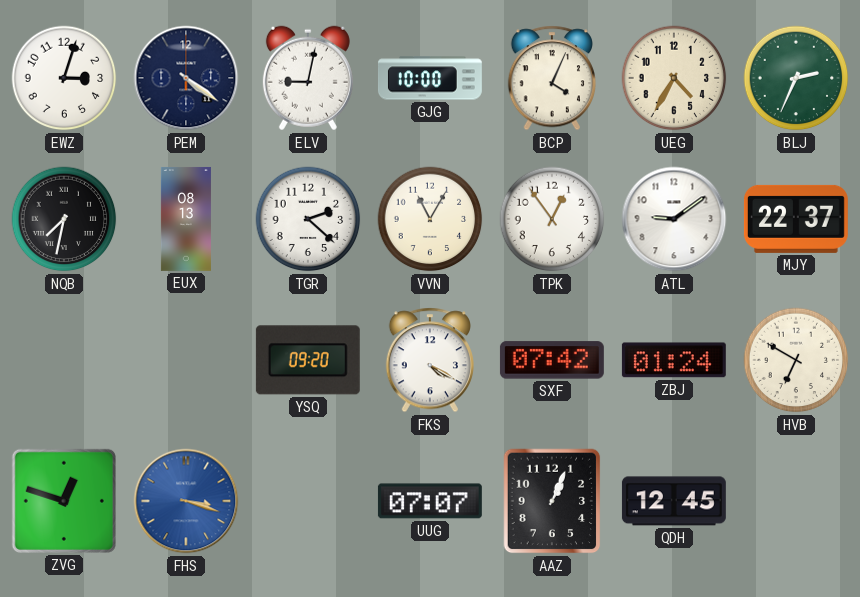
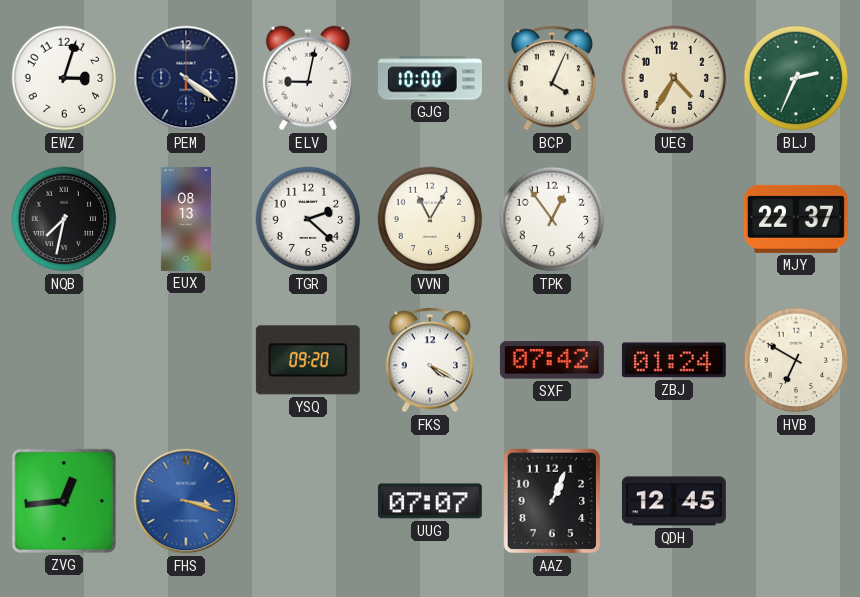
ATL: 9:09 -> none (674, 219)
ZVG: 12:48 -> 12:44 (64, 501)
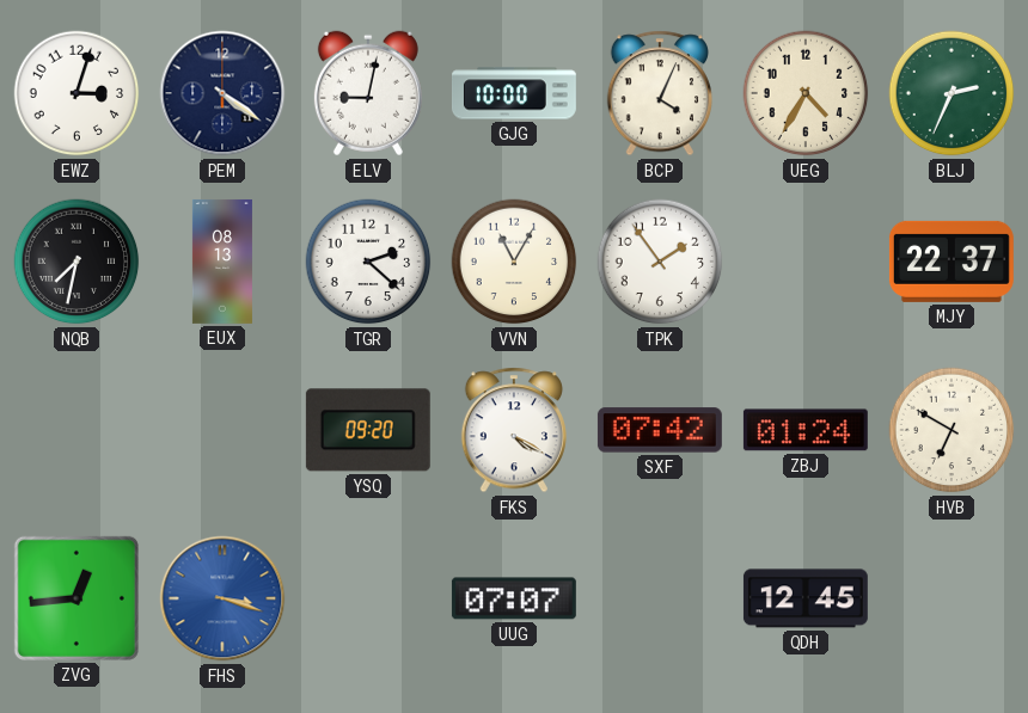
TPK: 12:54 -> 1:54 (660, 262)
AAZ: 1:04 -> none (552, 501)
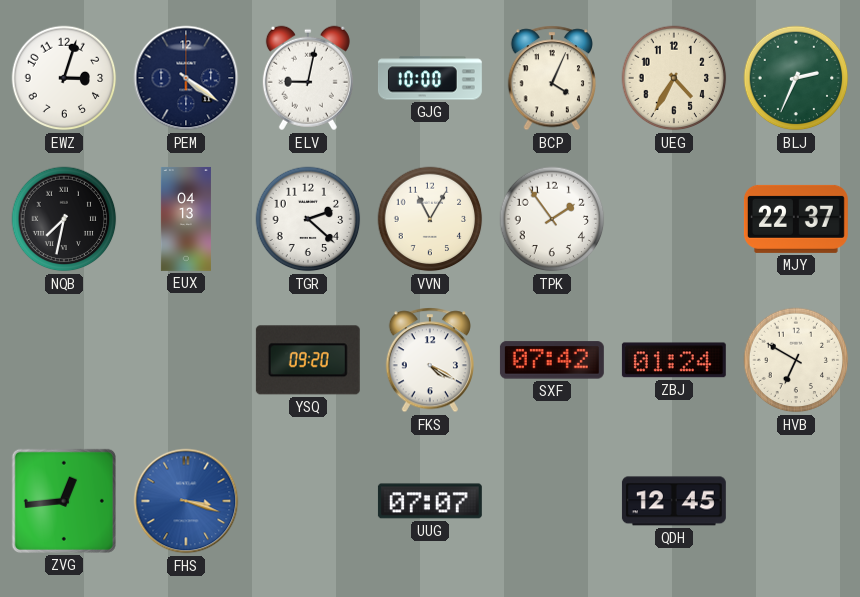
EUX: 08:13 -> 04:13 (186, 219)
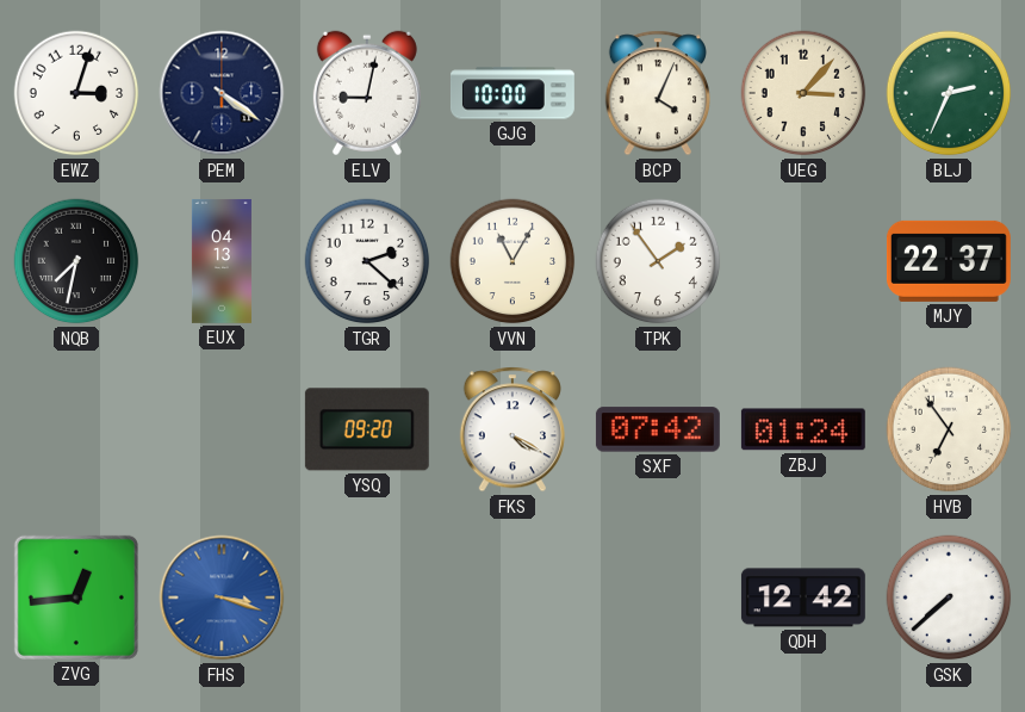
UEG: 4:35 -> 3:07 (803, 93)
HVB: 6:50 -> 6:54 (949, 429)
UUG: 07:07 -> none (430, 501)
QDH: 12:45 -> 12:42 (803, 598)
GSK: none -> 7:38 (949, 598)
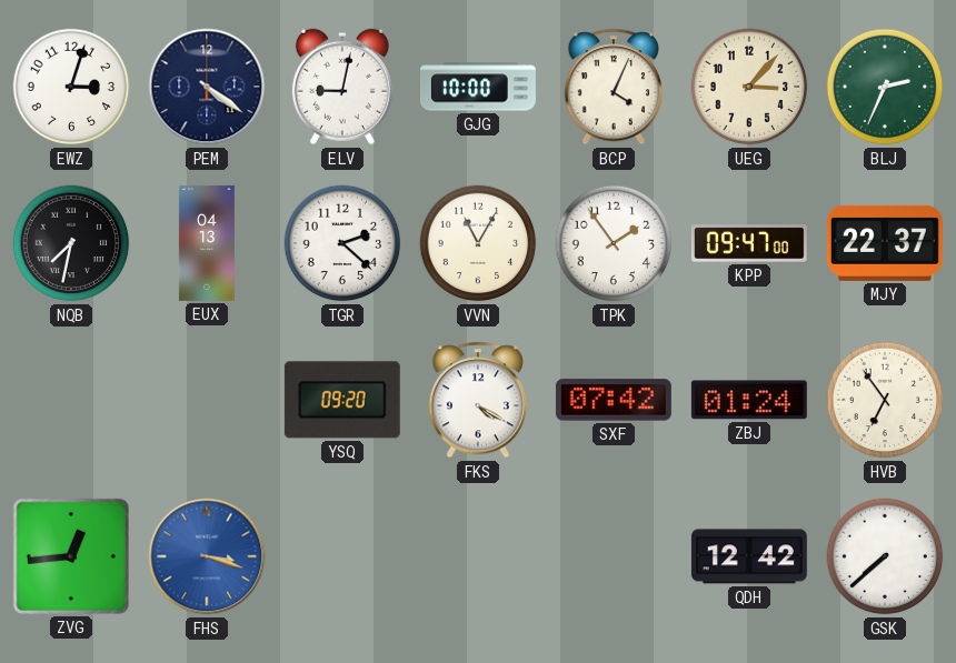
KPP: none -> 09:47 (749, 243)
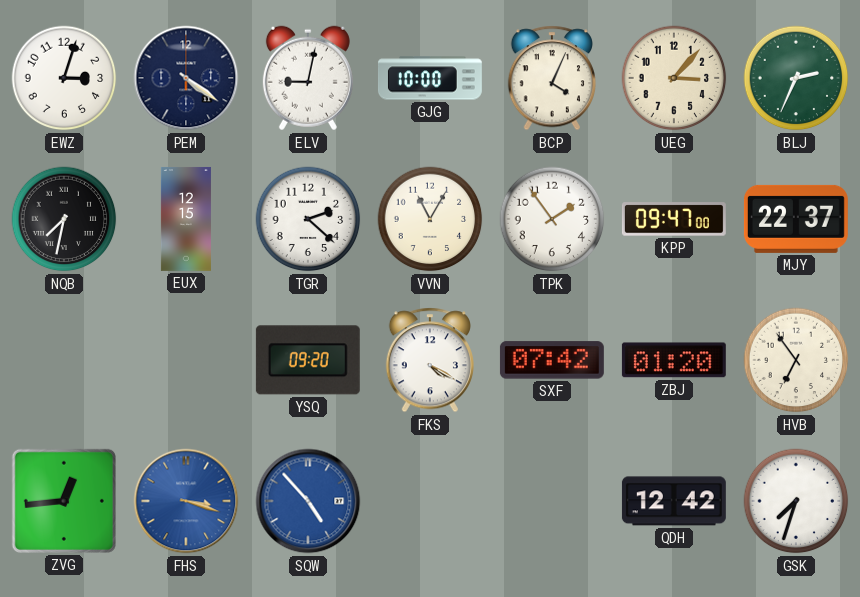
EUX: 04:13 -> 12:15 (186, 219)
ZBJ: 01:24 -> 01:20 (674, 360)
SQW: none -> 4:53 (308, 501)
GSK: 7:38 -> 7:33 (796, 501)
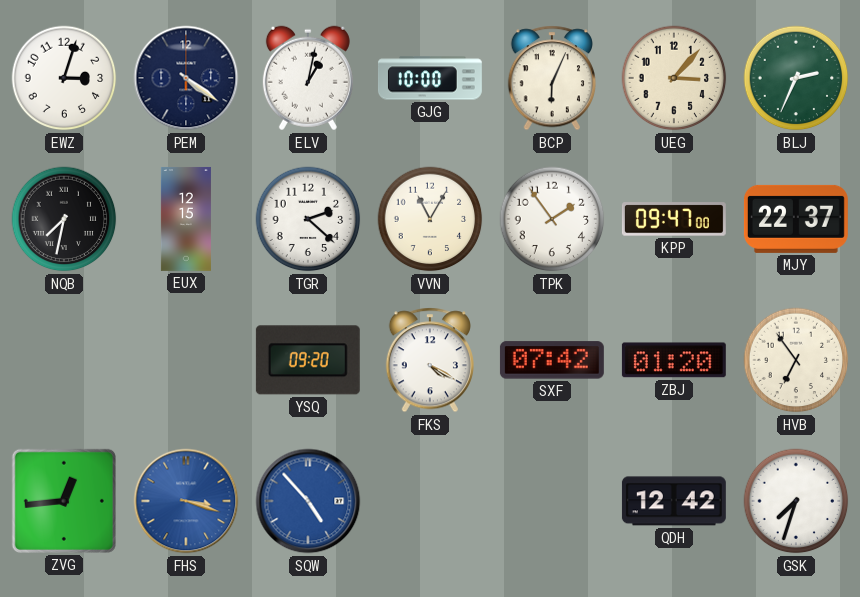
ELV: 9:02 -> 1:02 (308, 78)
BCP: 4:04 -> 6:04 (552, 78)
